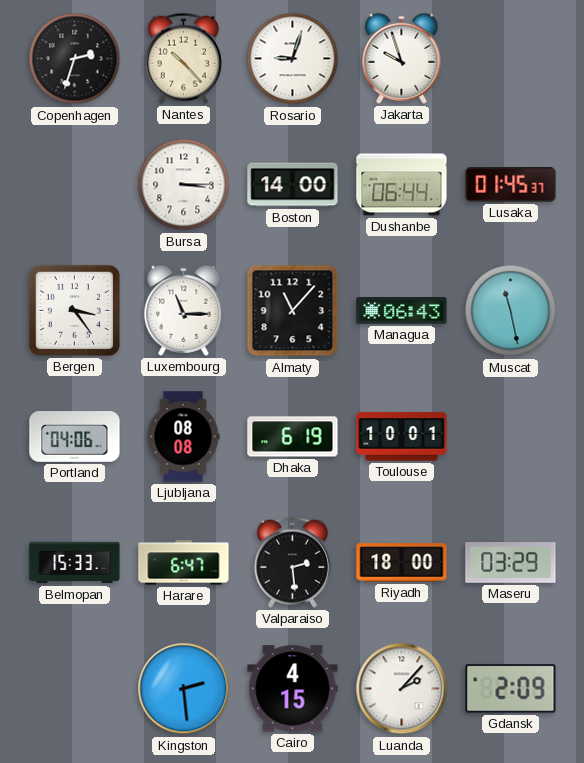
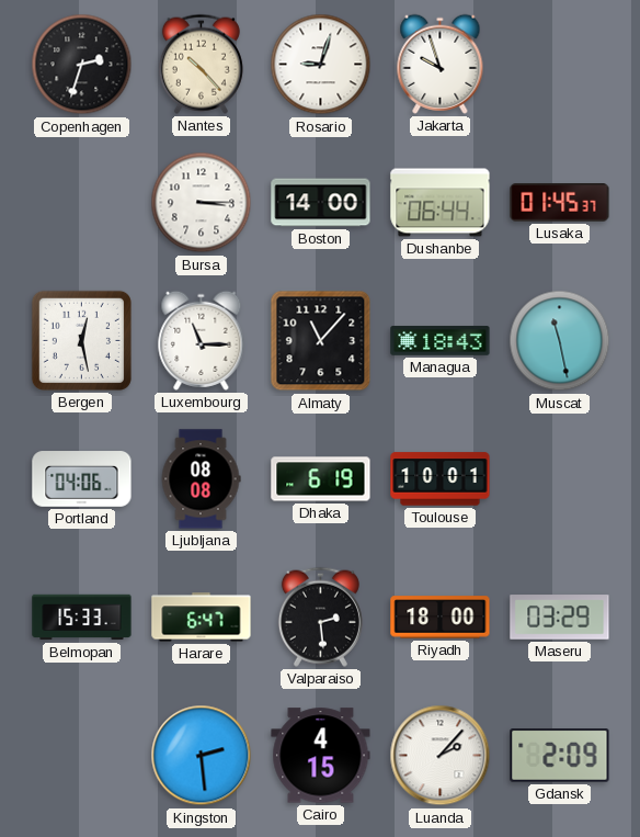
Bergen: 3:24 -> 12:28 (81, 340)
Managua: 06:43 -> 18:43 (441, 341)
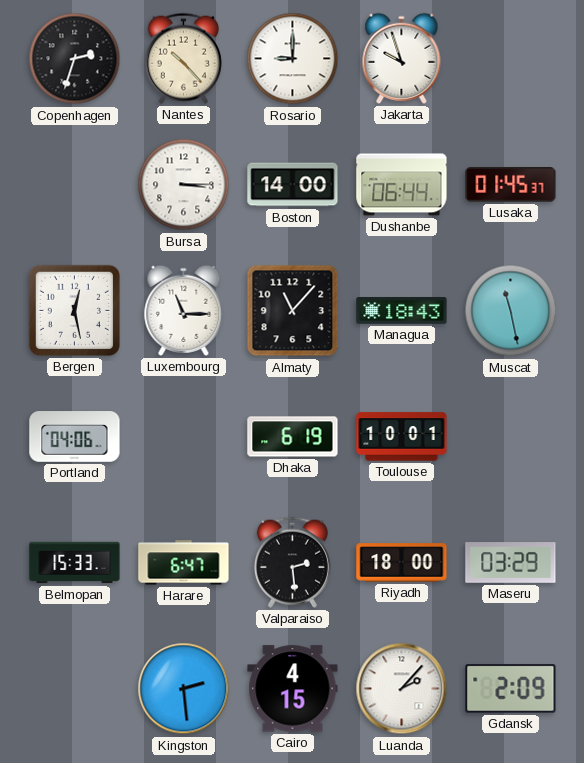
Rosario: 9:03 -> 9:00 (293, 59)
Ljubljana: 08:08 -> none (201, 479)
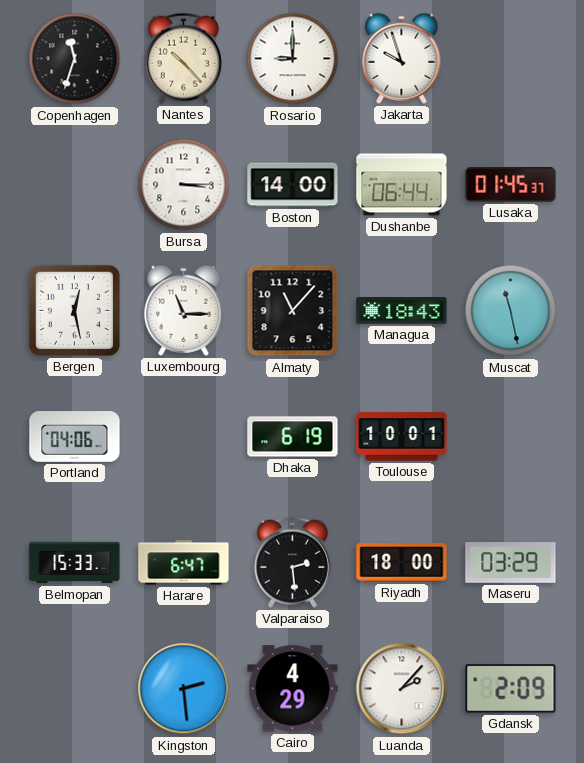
Copenhagen: 2:33 -> 11:33 (75, 59)
Cairo: 4:15 -> 4:29 (293, 689)
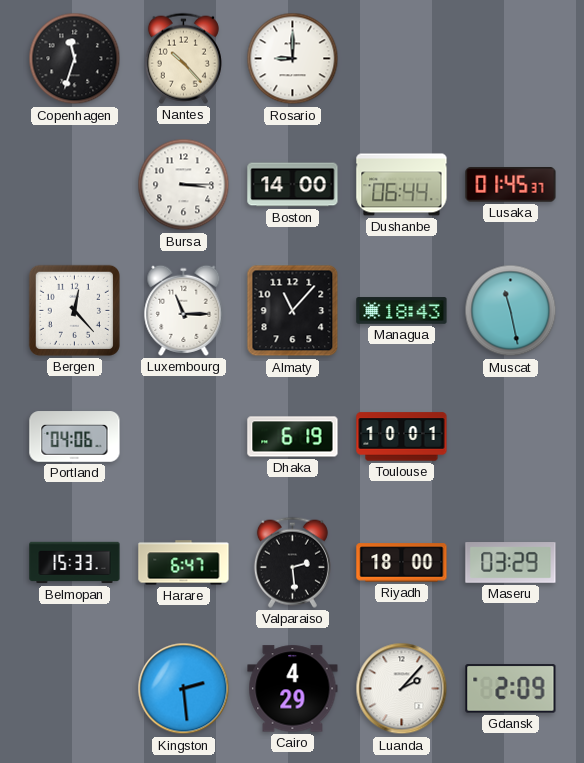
Jakarta: 9:57 -> none (402, 58)
Bergen: 12:28 -> 12:23 (74, 310)
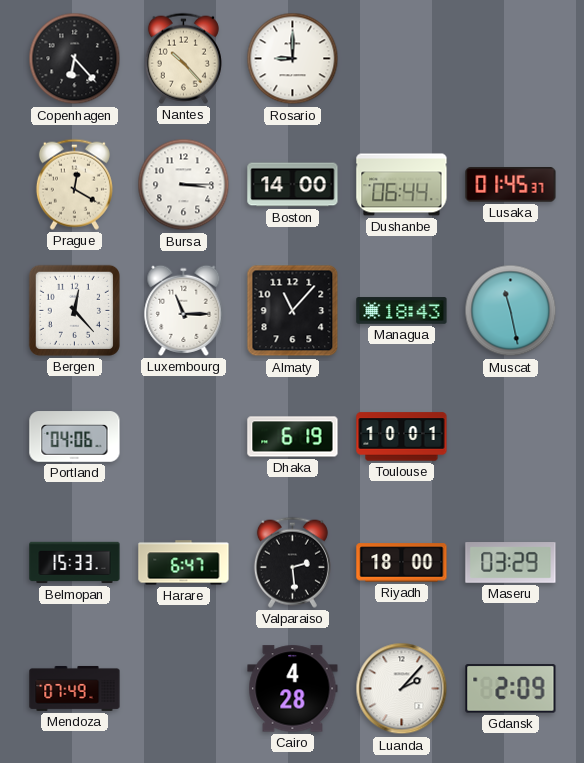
Copenhagen: 11:33 -> 6:23 (75, 59)
Prague: none -> 12:20 (74, 184)
Mendoza: none -> 07:49 (75, 688)
Kingston: 2:29 -> none (184, 689)
Cairo: 4:29 -> 4:28 (293, 689)
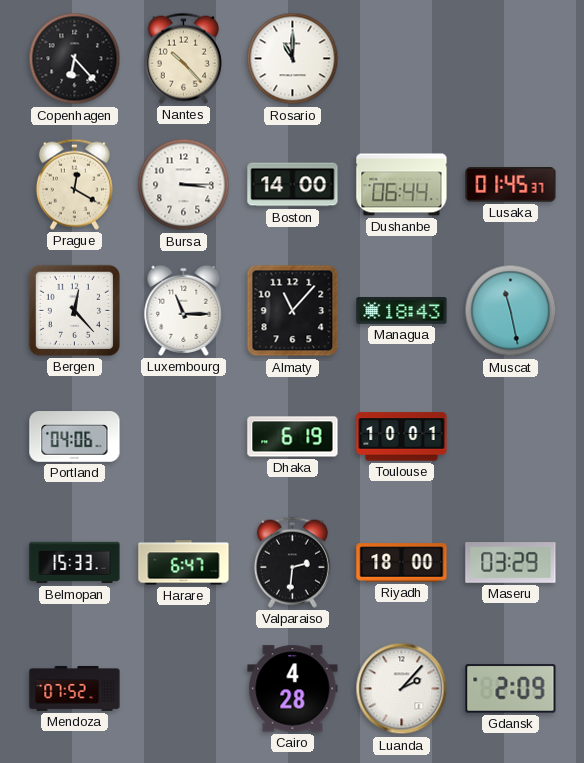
Rosario: 9:00 -> 11:00 (293, 59)
Valparaiso: 2:29 -> 2:31 (292, 562)
Mendoza: 07:49 -> 07:52 (75, 688)
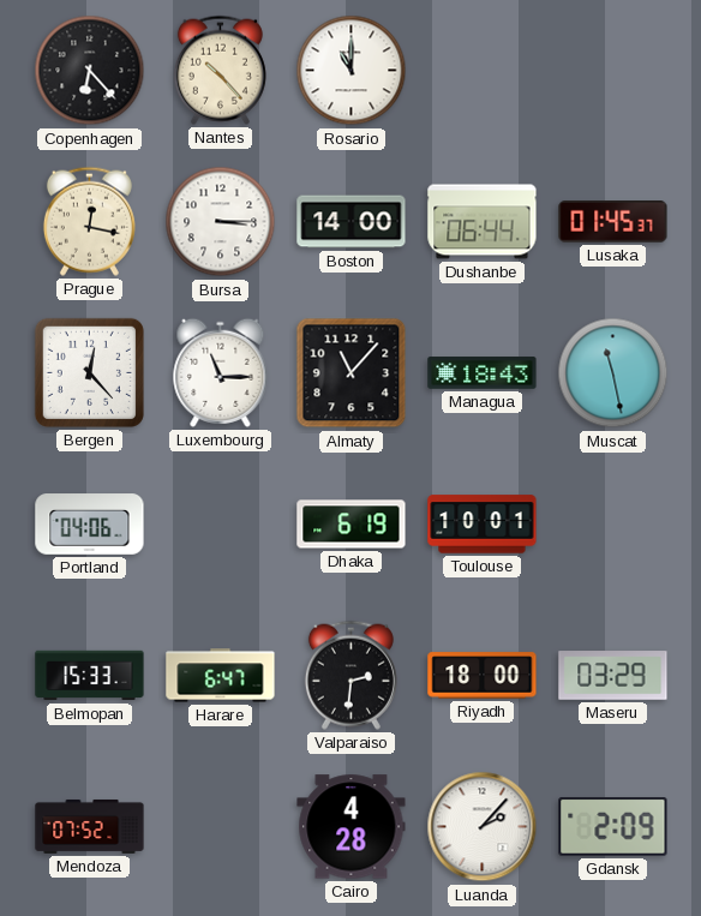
Prague: 12:20 -> 12:17 (89, 221)
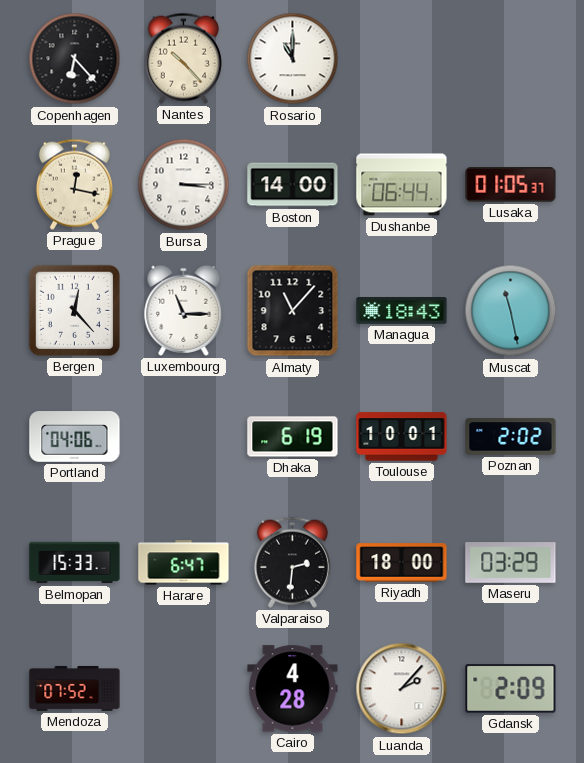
Lusaka: 01:45 -> 01:05 (511, 185)
Poznan: none -> 2:02 (511, 437)
